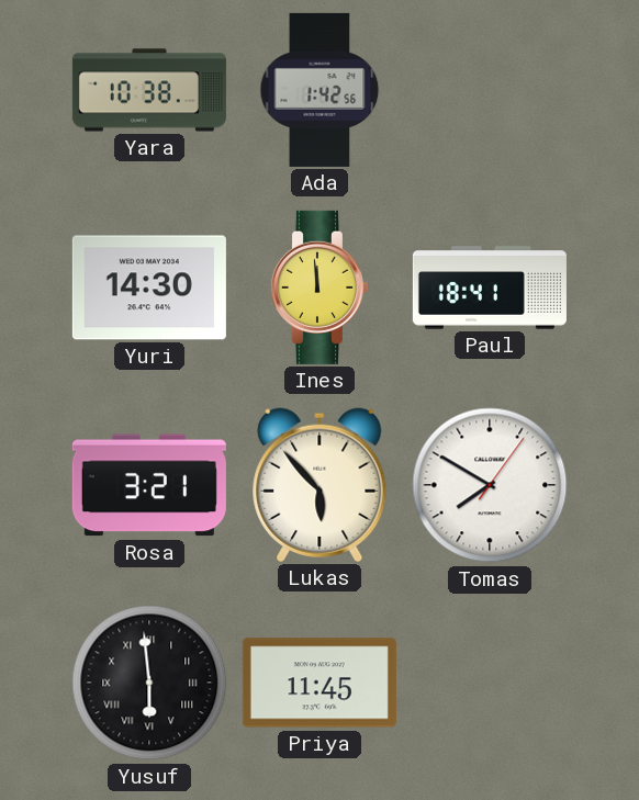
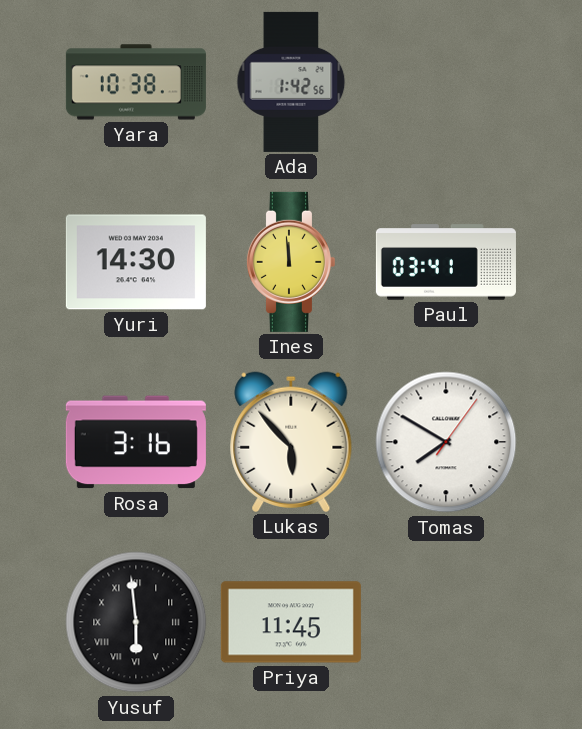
Paul: 18:41 -> 03:41 (446, 262)
Rosa: 3:21 -> 3:16 (136, 442)
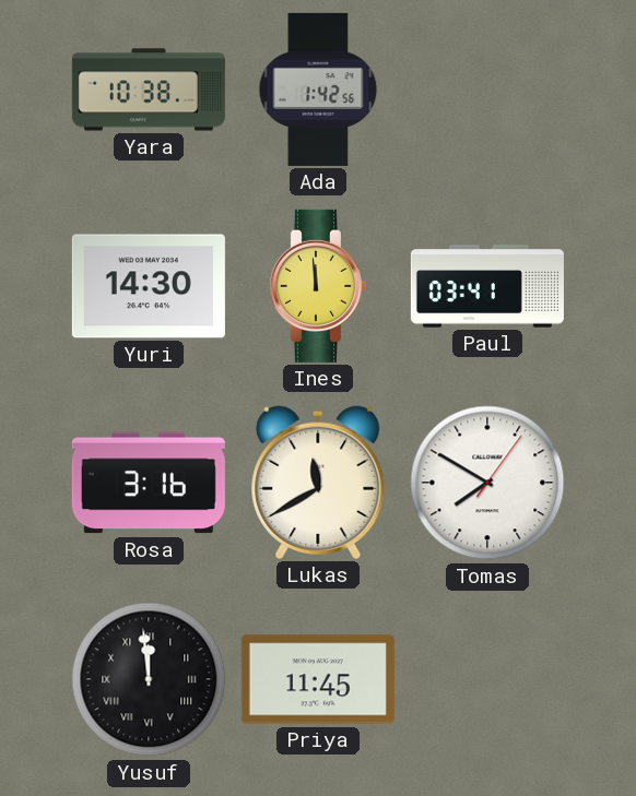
Lukas: 5:53 -> 11:40 (318, 483)
Yusuf: 5:59 -> 11:59 (149, 679)
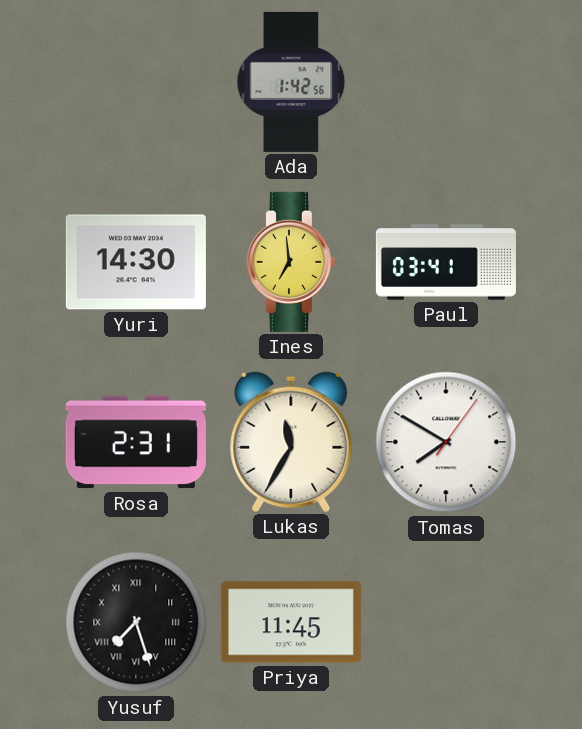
Yara: 10:38 -> none (149, 90)
Ines: 11:59 -> 6:59 (290, 262)
Rosa: 3:16 -> 2:31 (136, 442)
Lukas: 11:40 -> 11:35 (291, 442)
Yusuf: 11:59 -> 7:27 (136, 622)
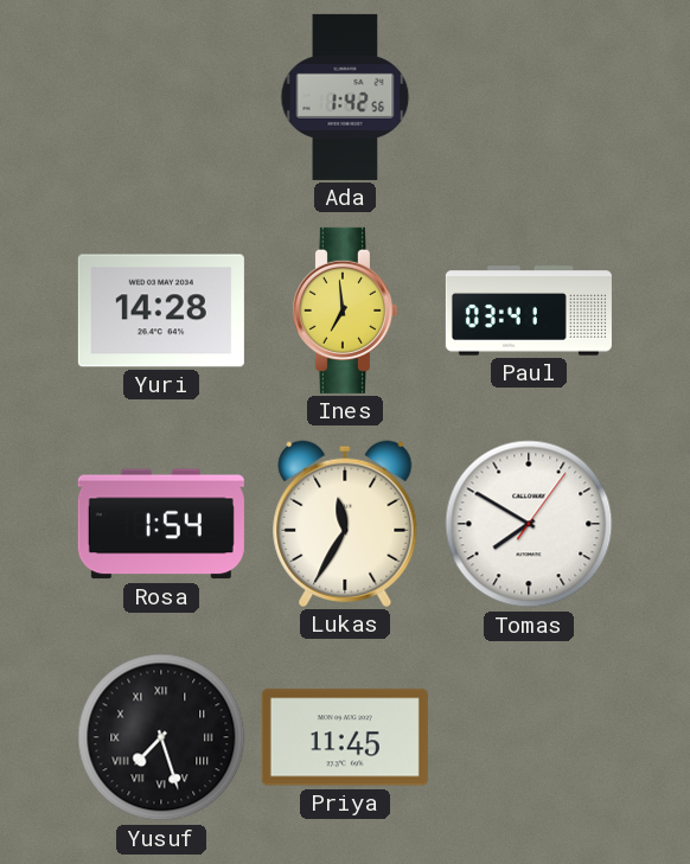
Yuri: 14:30 -> 14:28 (161, 311)
Rosa: 2:31 -> 1:54 (161, 524)
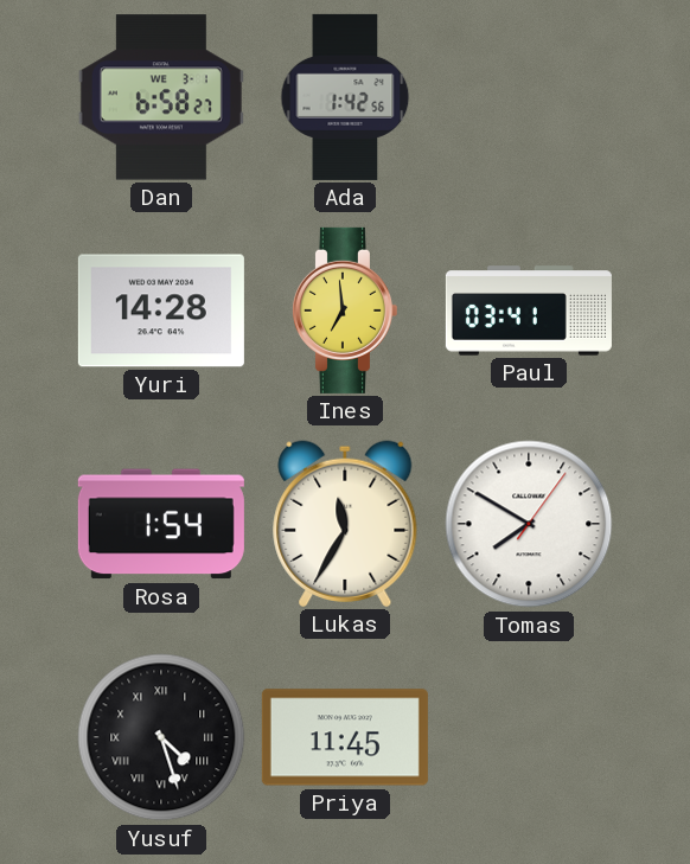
Dan: none -> 6:58 (161, 97)
Yusuf: 7:27 -> 4:27 (161, 737)
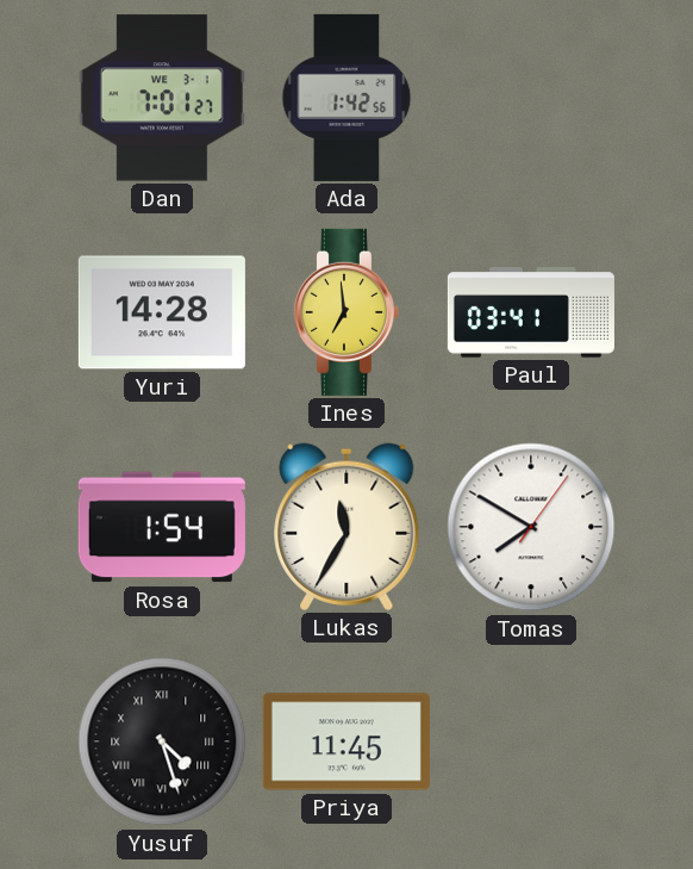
Dan: 6:58 -> 7:01 (162, 98)
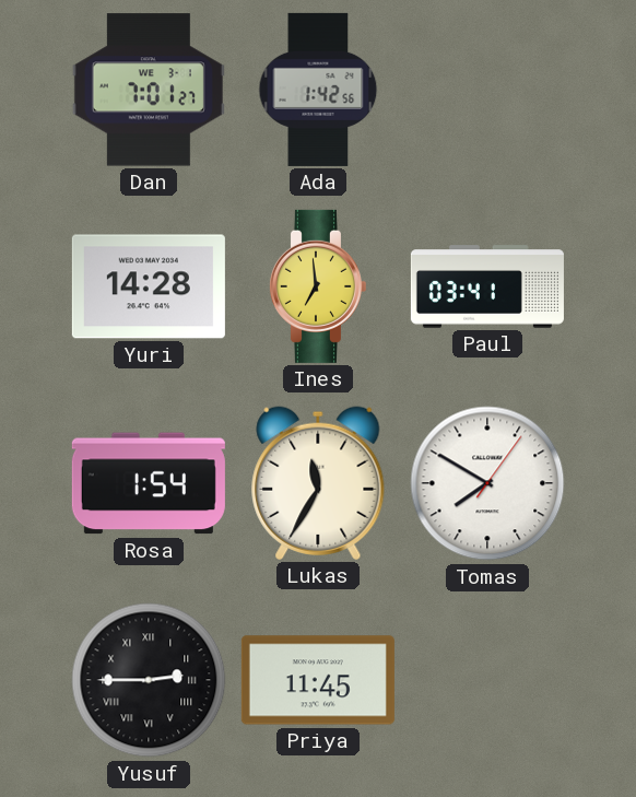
Yusuf: 4:27 -> 2:45 (149, 680)
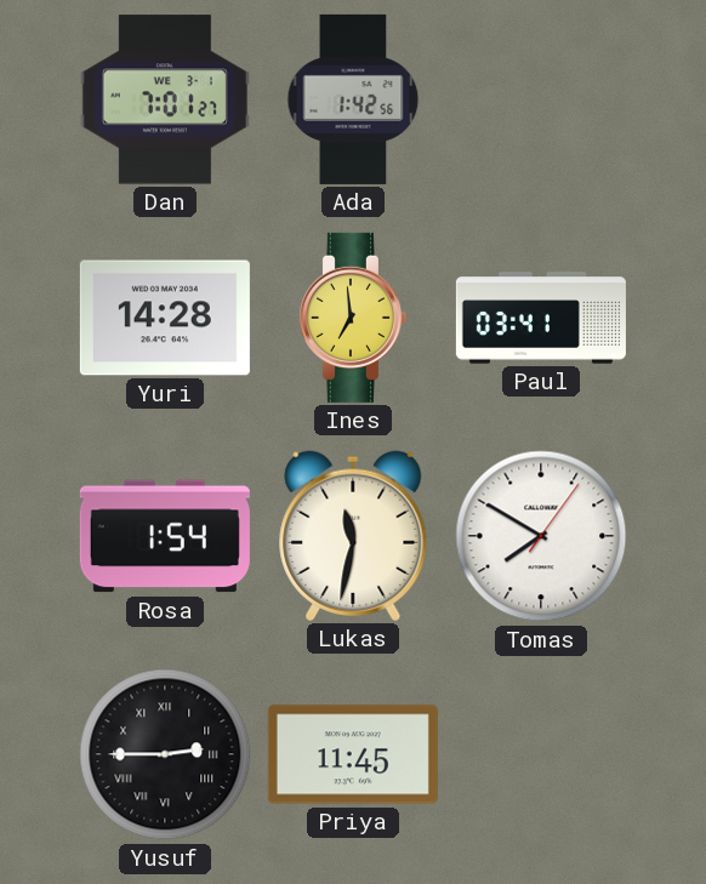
Lukas: 11:35 -> 11:32 (353, 536)
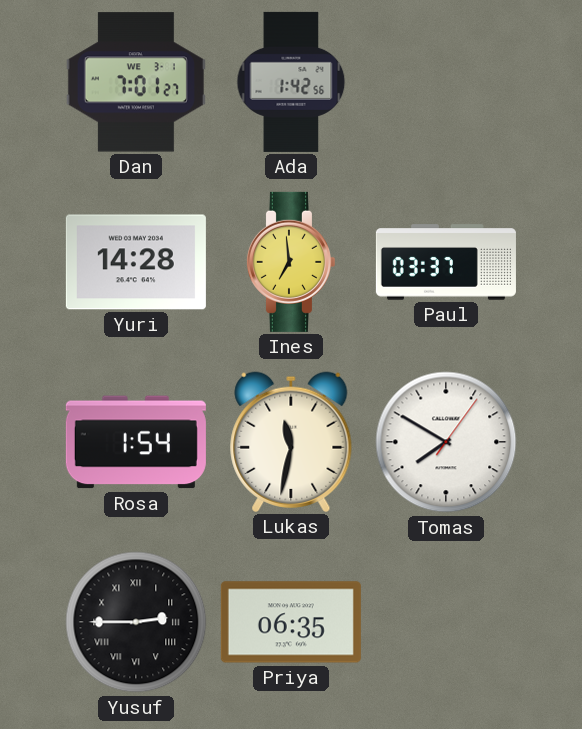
Paul: 03:41 -> 03:37 (446, 262)
Priya: 11:45 -> 06:35 (291, 622)
